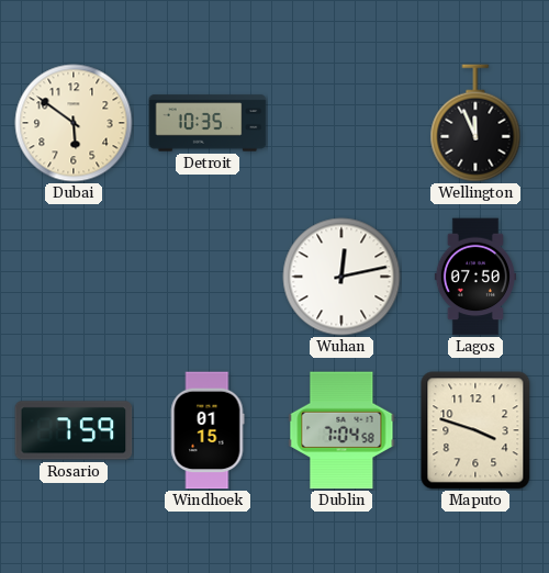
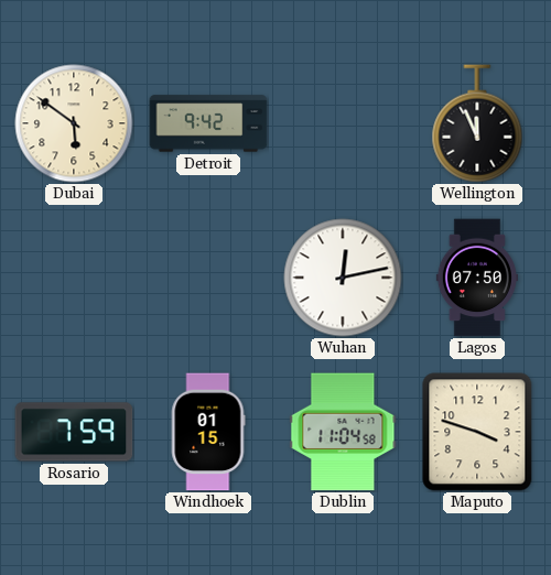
Detroit: 10:35 -> 9:42 (208, 123)
Dublin: 7:04 -> 11:04 (343, 432)
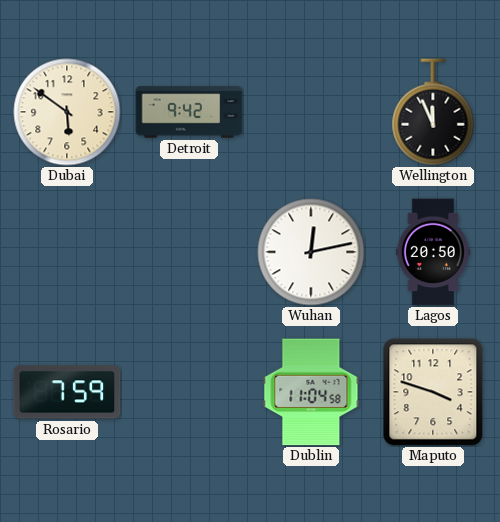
Lagos: 07:50 -> 20:50 (433, 252)
Windhoek: 01:15 -> none (208, 432)
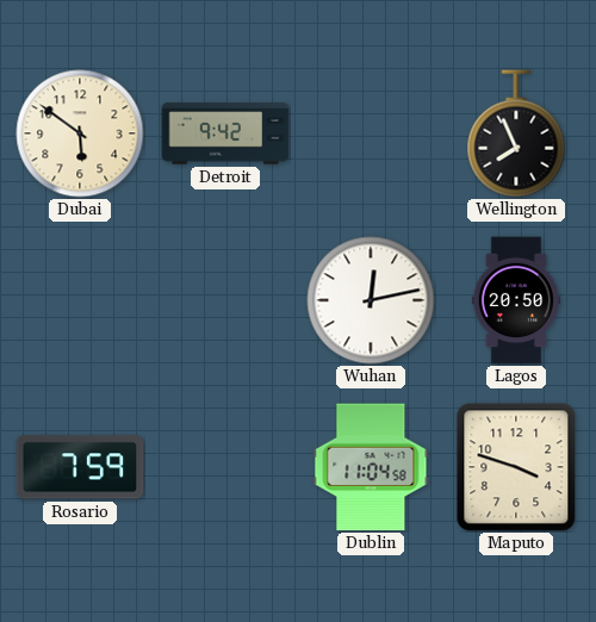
Wellington: 11:56 -> 7:56 (516, 133)
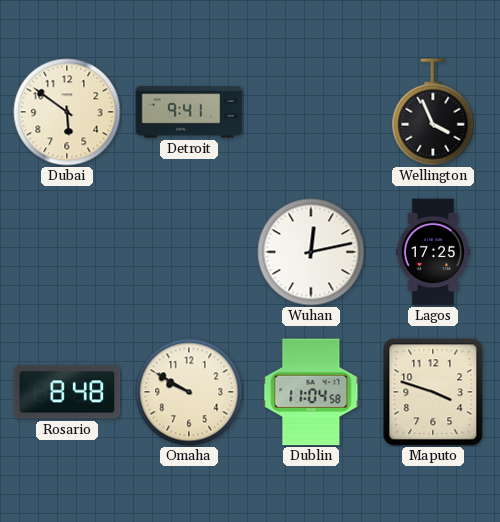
Detroit: 9:42 -> 9:41 (189, 112)
Wellington: 7:56 -> 3:56 (433, 112)
Lagos: 20:50 -> 17:25 (433, 252)
Rosario: 7:59 -> 8:48 (67, 392)
Omaha: none -> 9:50 (189, 392)
